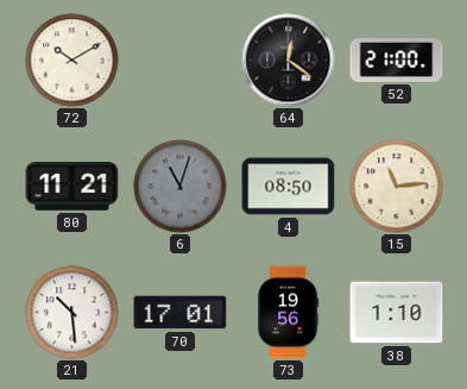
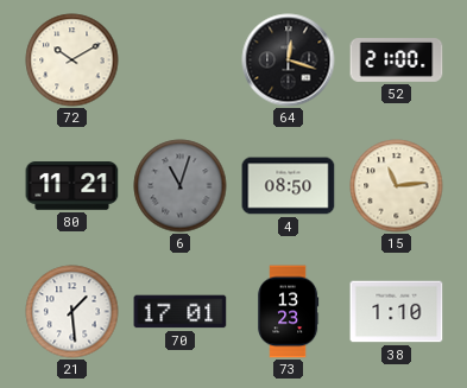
64: 12:21 -> 12:18 (289, 61)
21: 10:29 -> 1:29 (72, 312)
73: 19:56 -> 13:23 (289, 312)
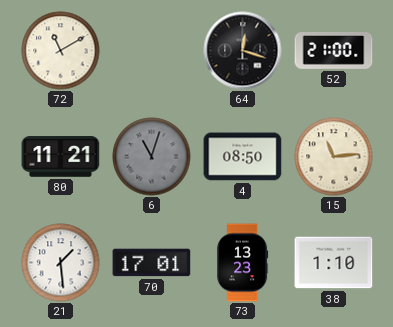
72: 10:10 -> 11:10 (61, 51)
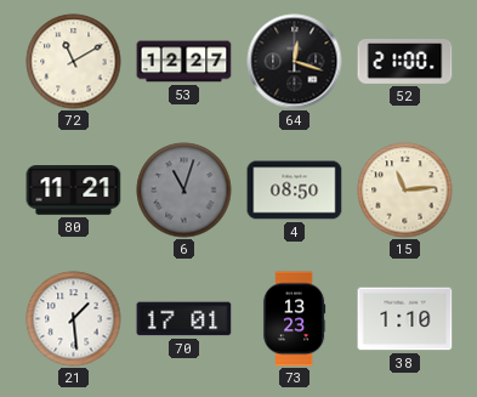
53: none -> 12:27 (184, 62)
